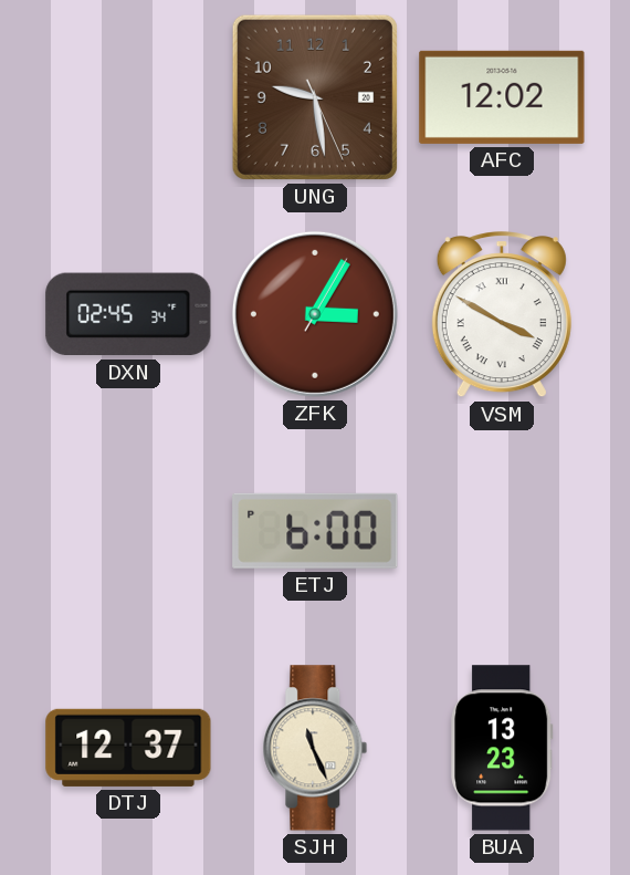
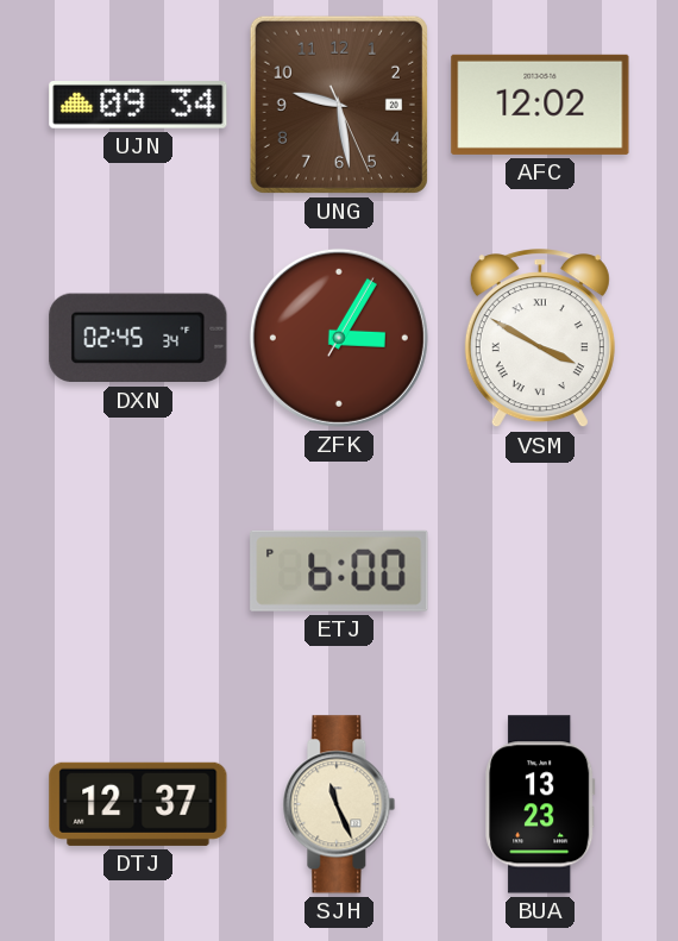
UJN: none -> 09:34 (138, 106)
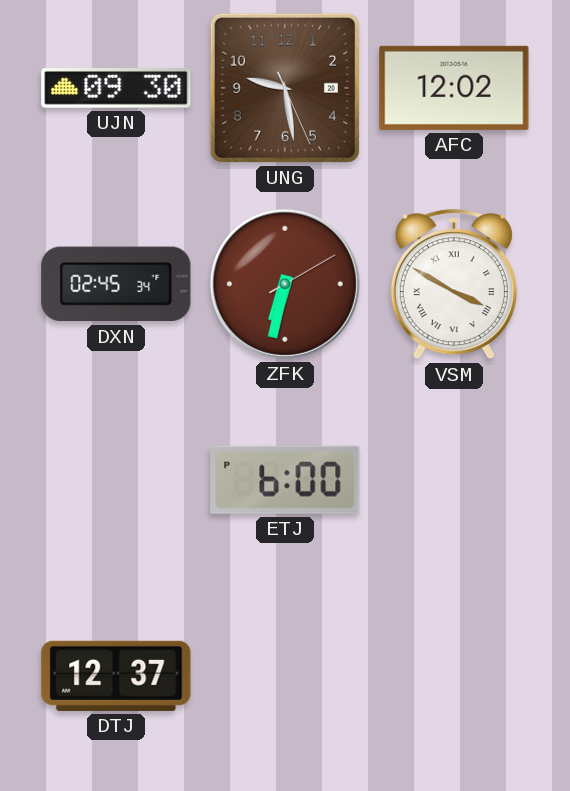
UJN: 09:34 -> 09:30 (116, 89)
ZFK: 3:05 -> 6:32 (285, 284)
SJH: 11:26 -> none (339, 804)
BUA: 13:23 -> none (540, 804)
